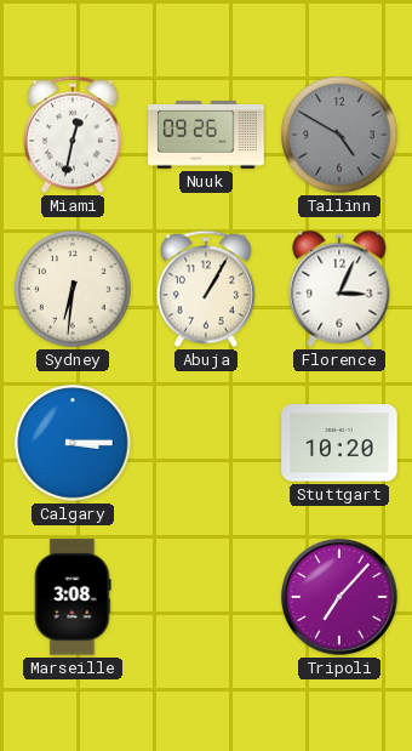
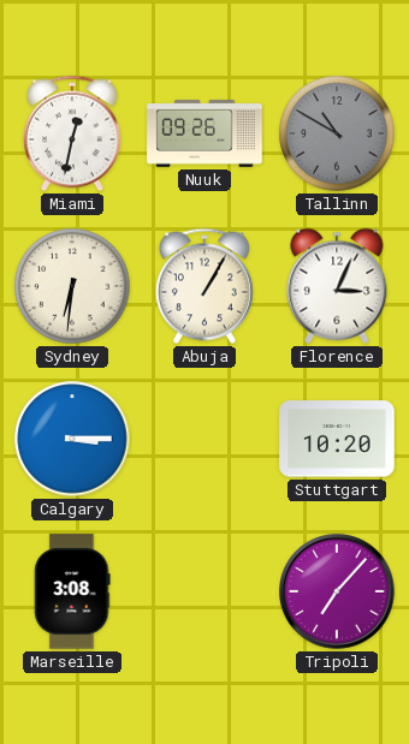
Tallinn: 4:50 -> 10:50 (337, 133)
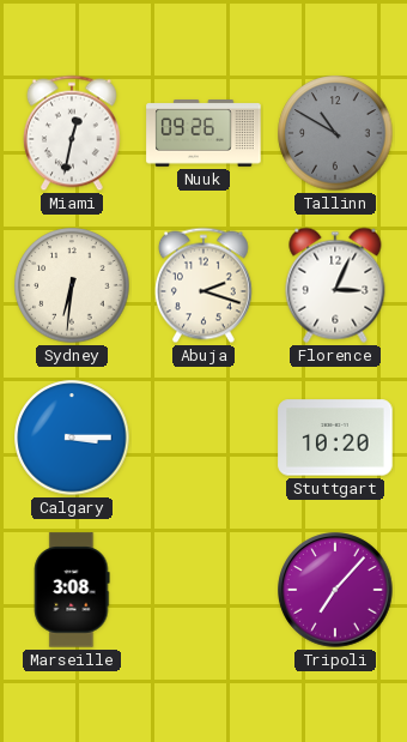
Abuja: 1:05 -> 2:18 (203, 285)
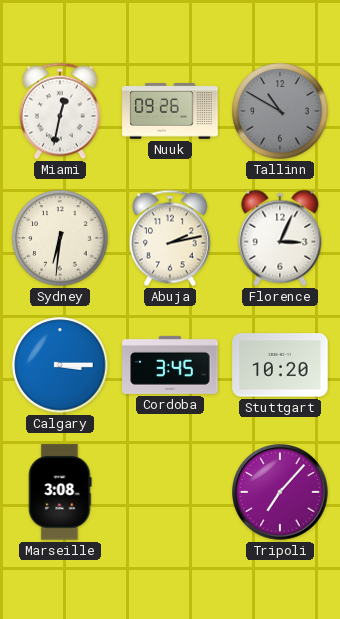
Abuja: 2:18 -> 2:13 (170, 238)
Cordoba: none -> 3:45 (170, 365)
